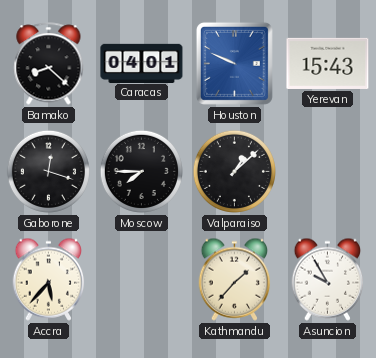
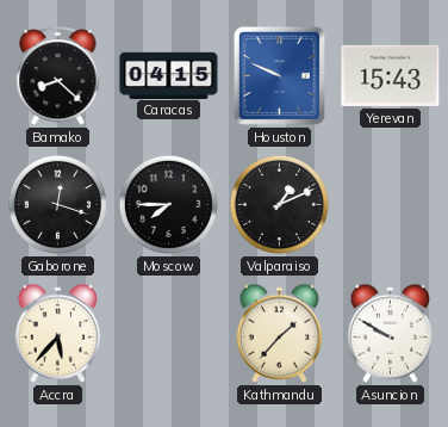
Caracas: 04:01 -> 04:15 (169, 75)
Valparaiso: 1:08 -> 1:11 (279, 204)
Asuncion: 9:55 -> 9:50 (391, 333)
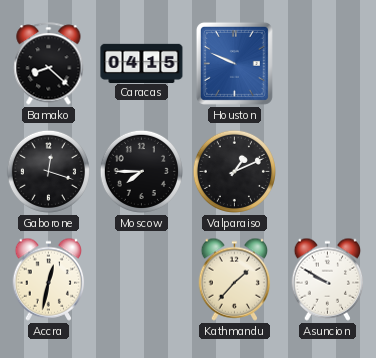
Yerevan: 15:43 -> none (391, 75)
Accra: 5:37 -> 12:32 (49, 279)
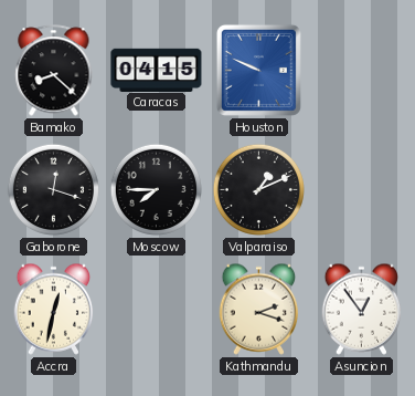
Kathmandu: 1:37 -> 2:18 (259, 309)
Asuncion: 9:50 -> 12:54 (362, 309)
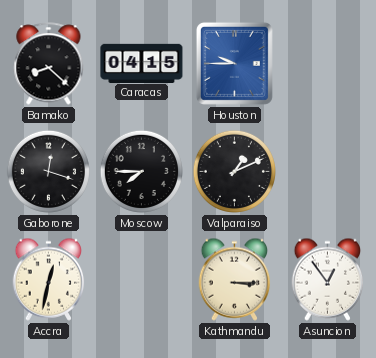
Houston: 9:49 -> 9:45 (234, 63)
Kathmandu: 2:18 -> 3:15 (235, 279)
